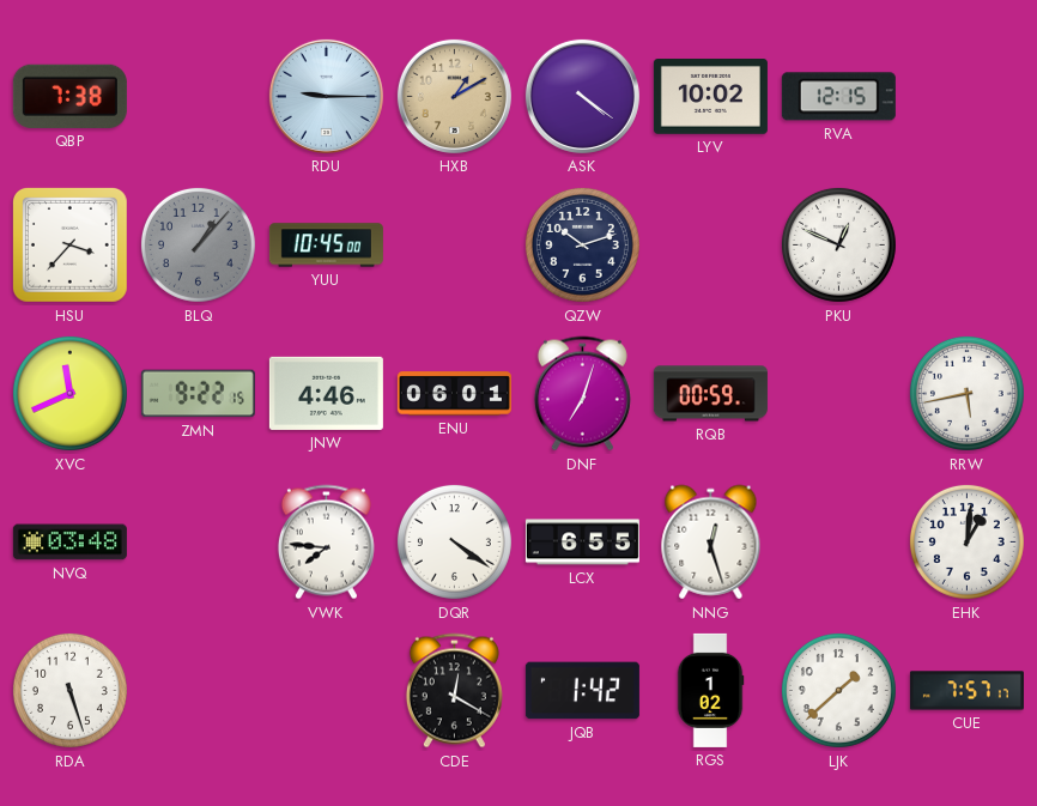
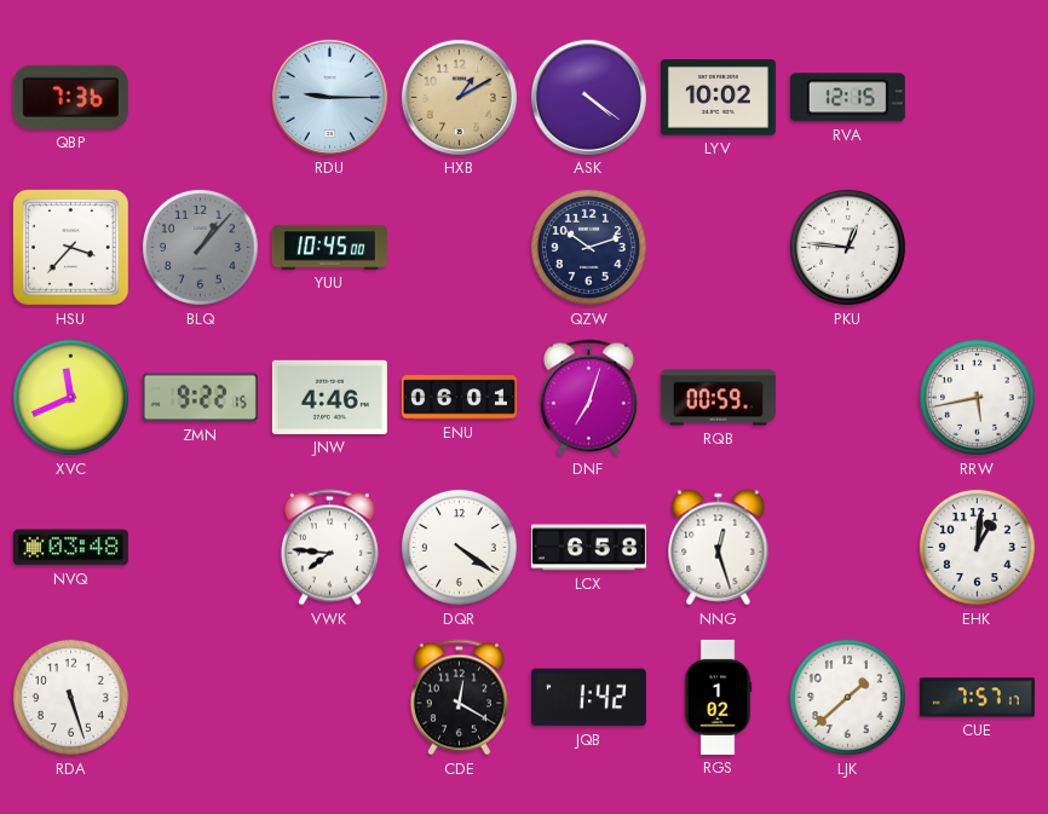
QBP: 7:38 -> 7:36 (70, 97)
PKU: 12:49 -> 12:46 (847, 247)
LCX: 6:55 -> 6:58 (588, 548)
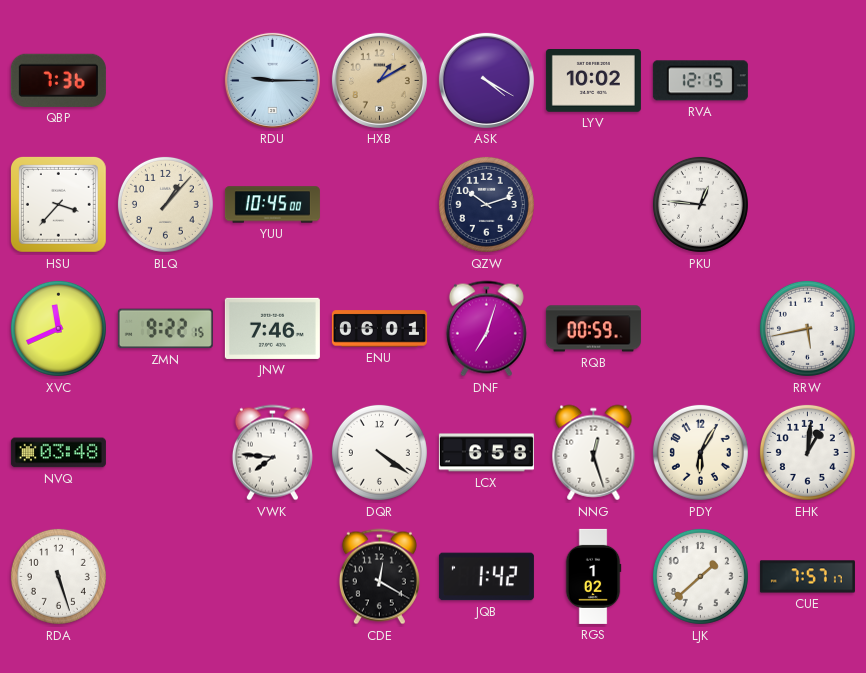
ASK: 4:21 -> 4:20 (486, 80)
BLQ dial: grey -> cream (165, 204)
JNW: 4:46 -> 7:46 (272, 328)
PDY: none -> 6:05 (700, 452)
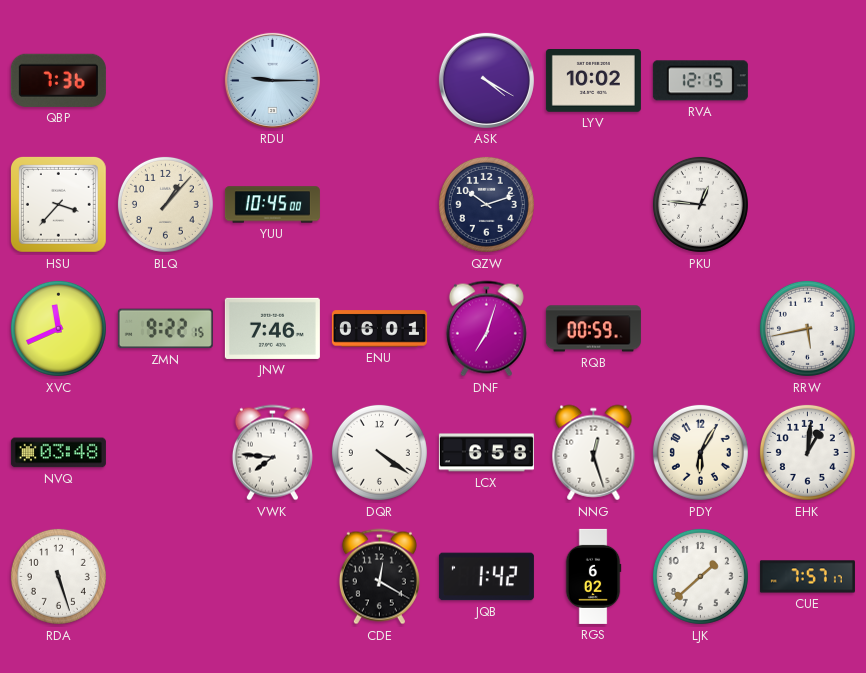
HXB: 1:10 -> none (379, 80)
RGS: 1:02 -> 6:02 (593, 576)
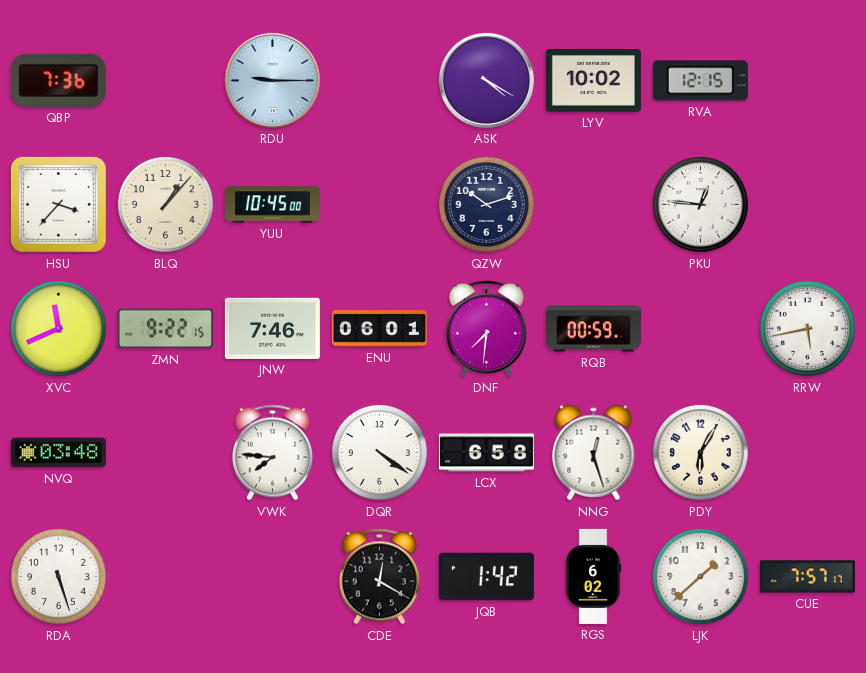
DNF: 7:03 -> 7:31 (486, 329)
EHK: 1:01 -> none (807, 452)
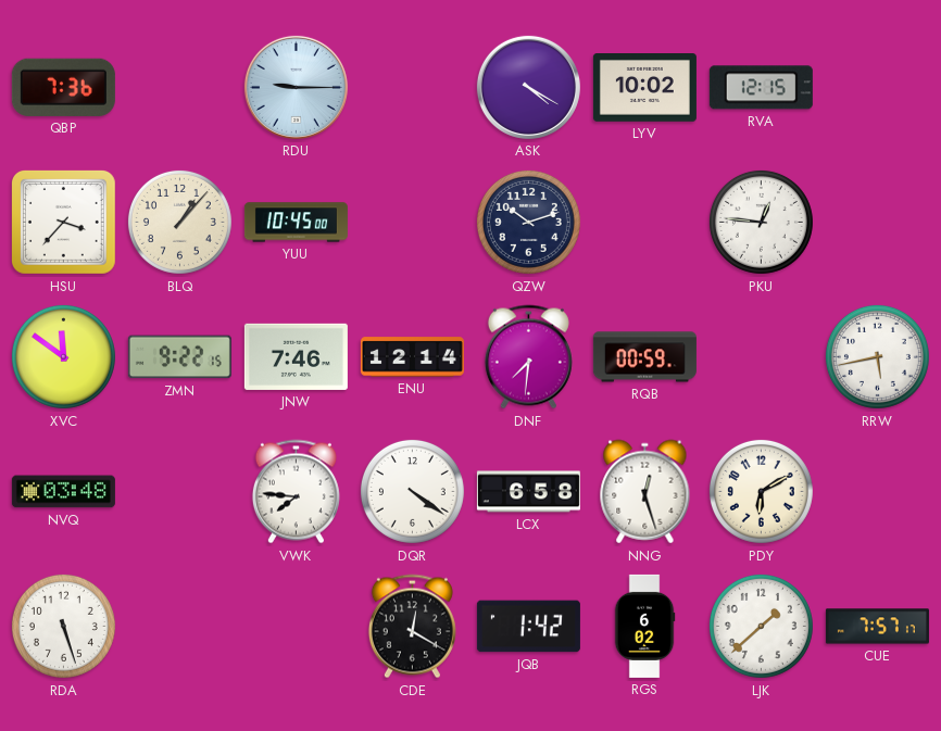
XVC: 11:41 -> 11:51 (63, 356)
ENU: 06:01 -> 12:14 (412, 357)
PDY: 6:05 -> 6:10 (761, 491)
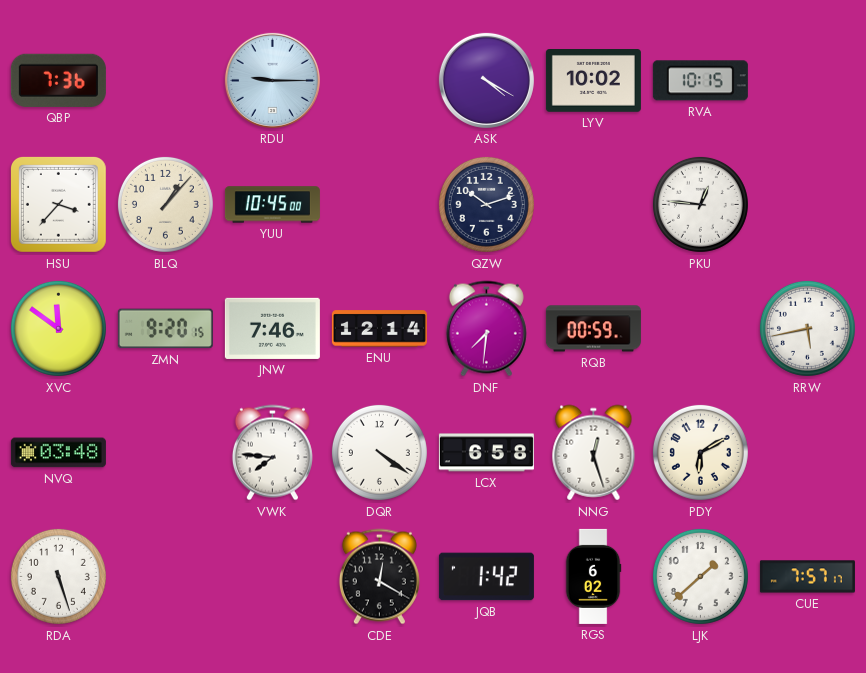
RVA: 12:15 -> 10:15 (700, 81)
ZMN: 9:22 -> 9:20 (165, 329)
